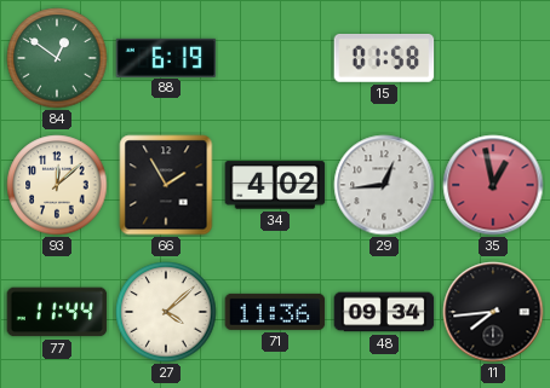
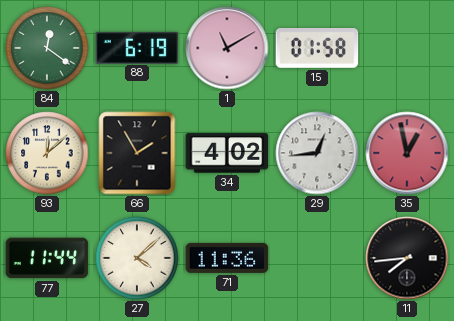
84: 12:51 -> 12:21 (47, 48)
1: none -> 11:10 (227, 48)
48: 09:34 -> none (384, 312)
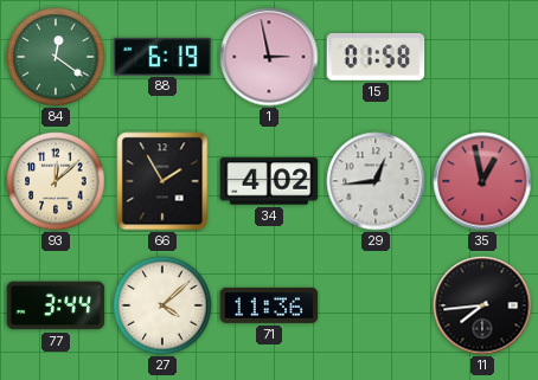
1: 11:10 -> 2:58 (269, 57)
77: 11:44 -> 3:44 (56, 305)
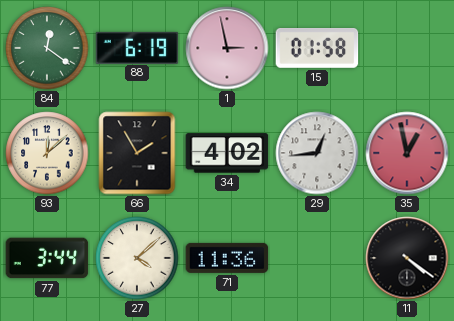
11: 7:44 -> 4:21 (407, 258)
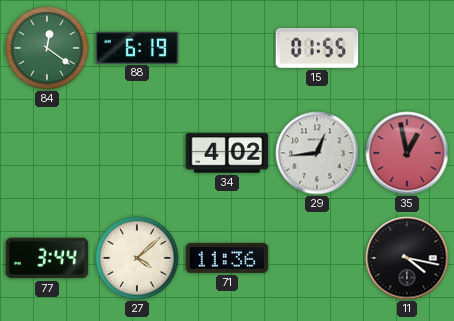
1: 2:58 -> none (227, 48)
15: 01:58 -> 01:55 (317, 49)
93: 12:08 -> none (47, 153)
66: 1:55 -> none (137, 153)
11: 4:21 -> 4:17 (407, 258)
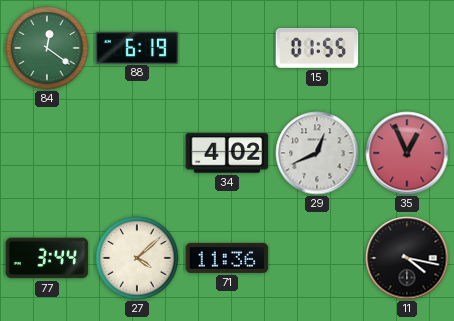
29: 12:44 -> 12:41 (317, 153)
35: 12:58 -> 12:56 (407, 153)
